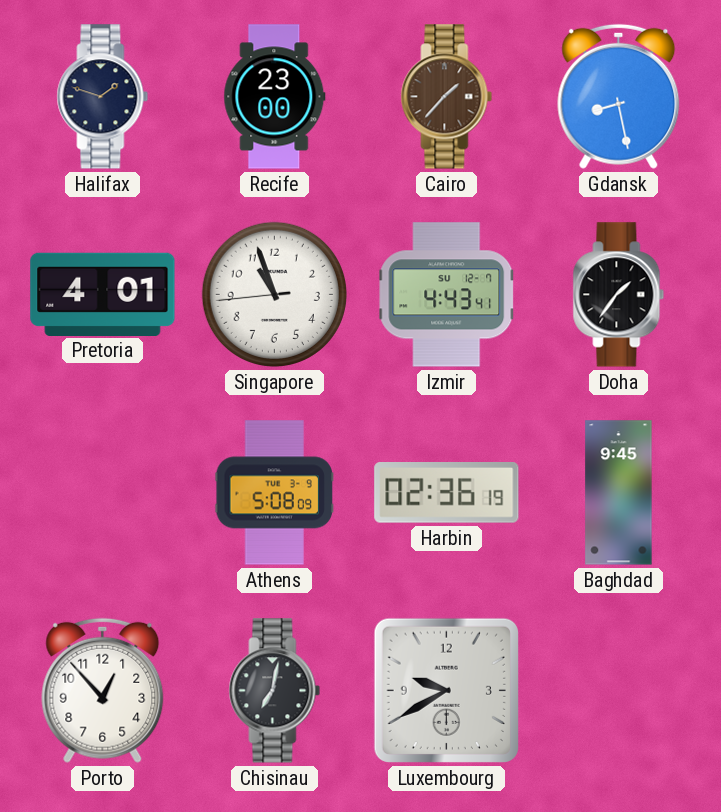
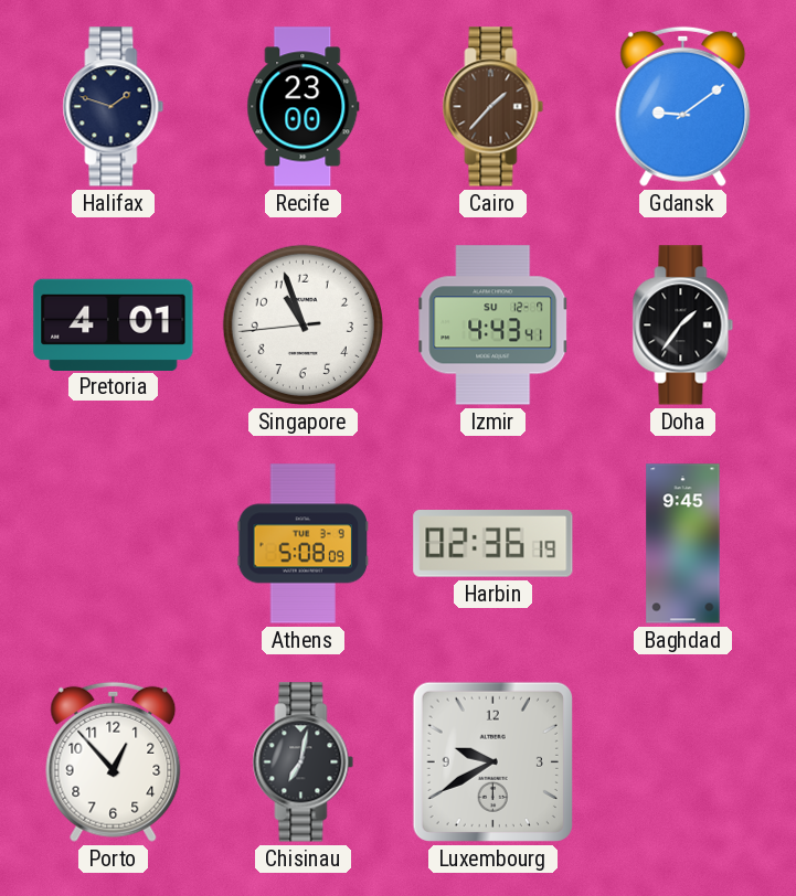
Gdansk: 8:28 -> 9:09 (683, 106)
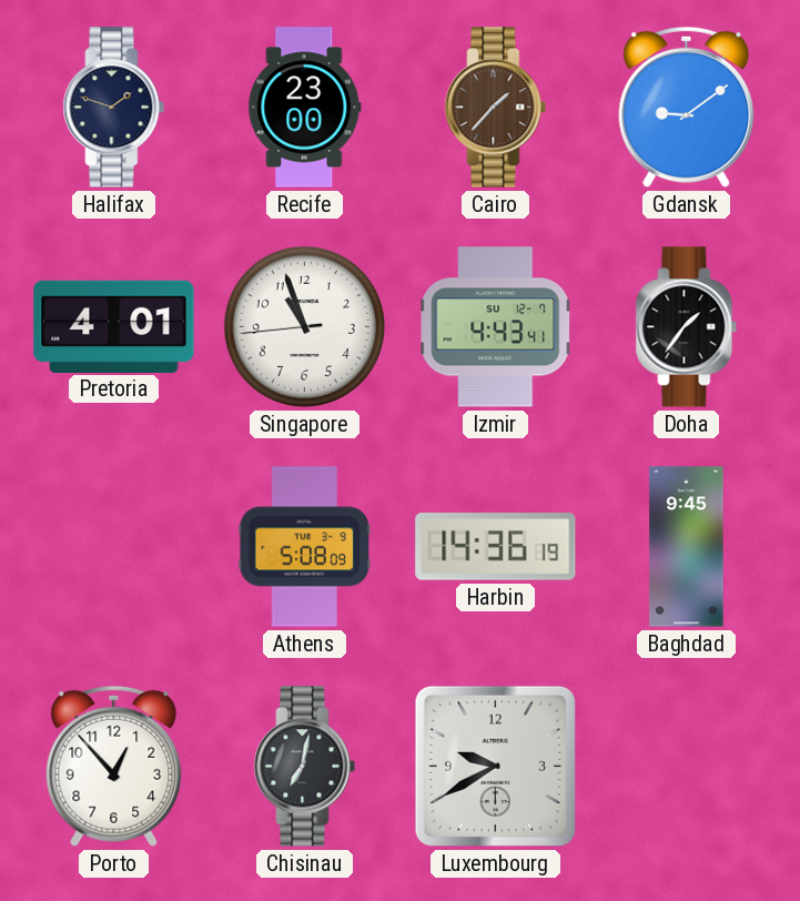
Harbin: 02:36 -> 14:36 (496, 547)
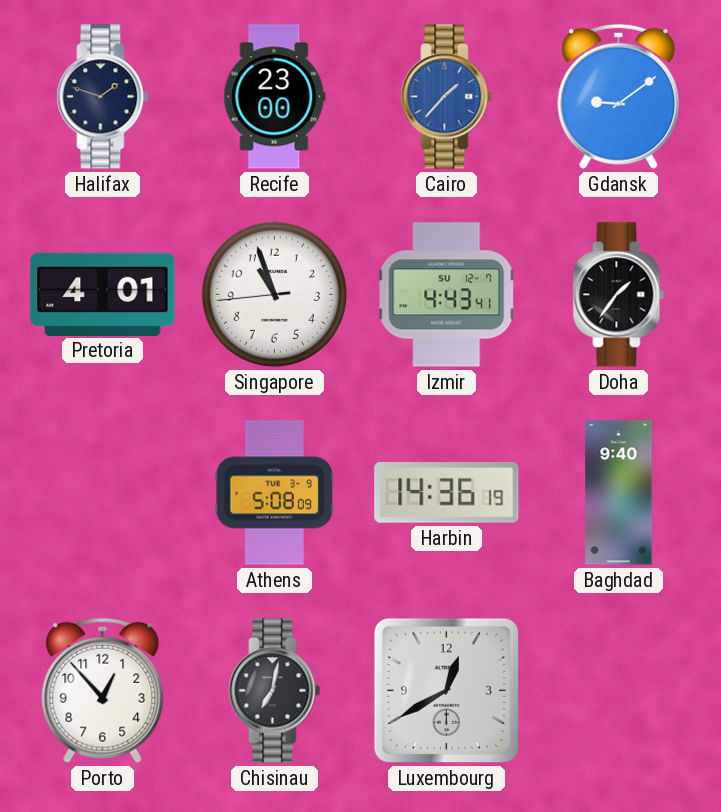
Cairo dial: brown -> blue (447, 97)
Baghdad: 9:45 -> 9:40 (619, 493)
Luxembourg: 9:40 -> 12:40 (446, 690)
